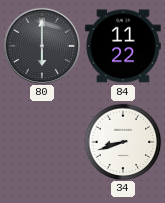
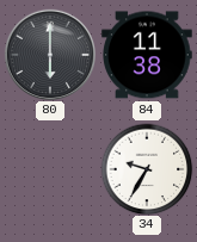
84: 11:22 -> 11:38 (147, 55)
34: 8:42 -> 9:35 (147, 169)
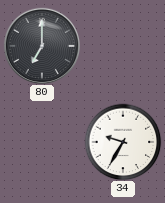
80: 6:00 -> 7:00 (41, 45)
84: 11:38 -> none (147, 55)
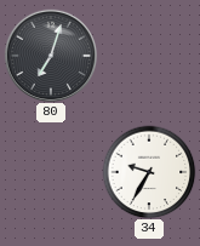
80: 7:00 -> 7:03 (50, 55)
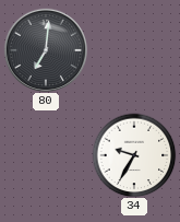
80: 7:03 -> 7:01 (45, 49)
